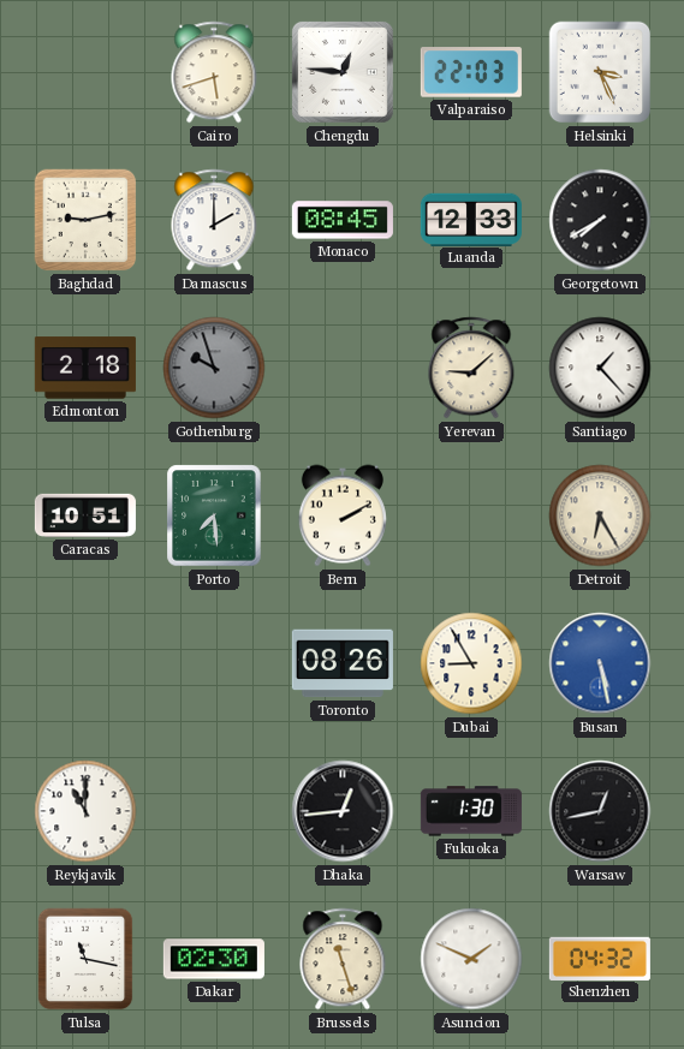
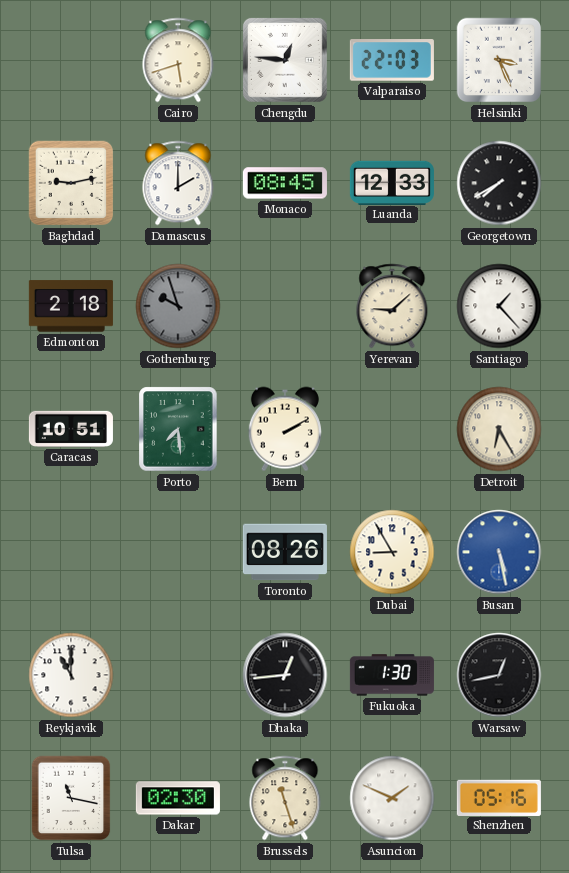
Shenzhen: 04:32 -> 05:16 (499, 797)
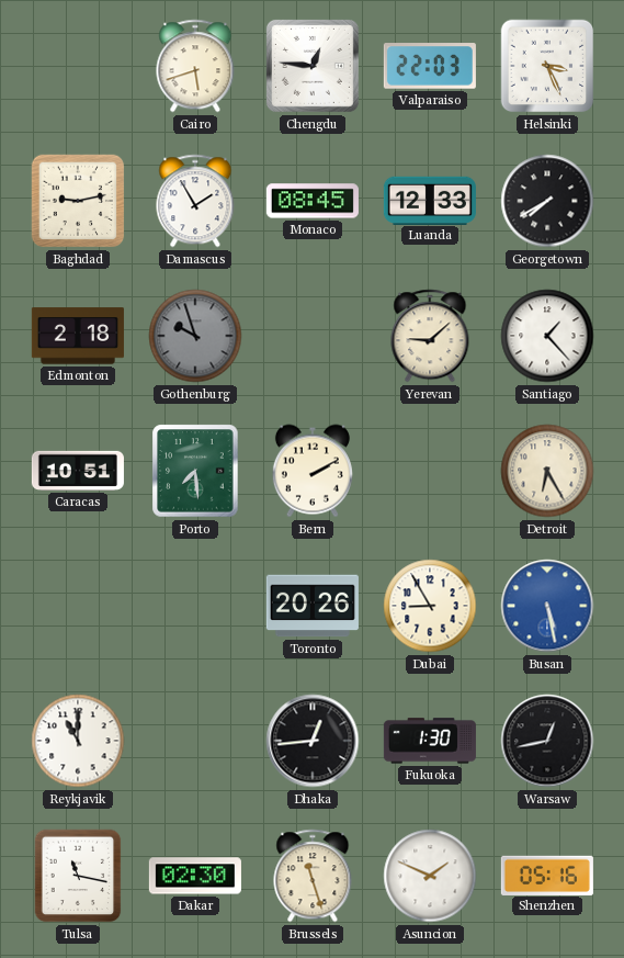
Damascus: 2:00 -> 1:55 (195, 201)
Toronto: 08:26 -> 20:26 (313, 606)
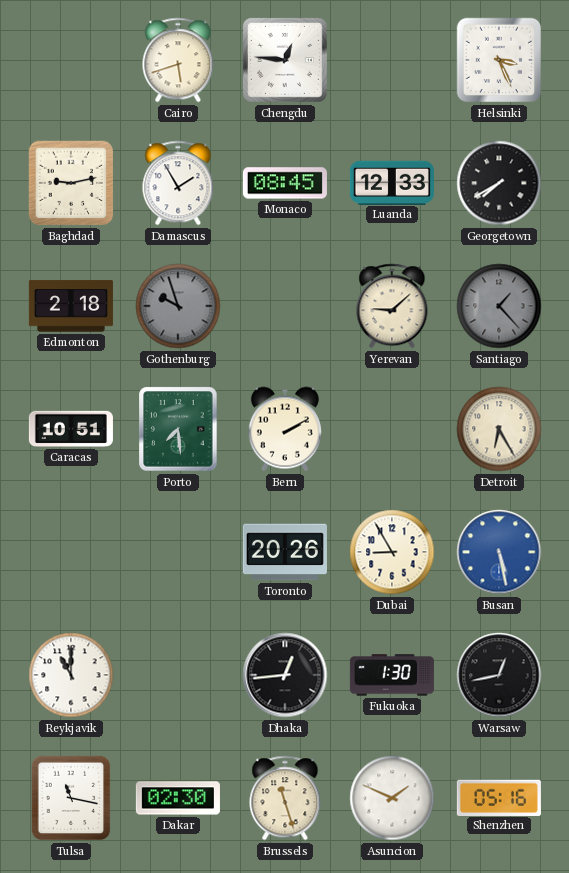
Valparaiso: 22:03 -> none (430, 66)
Santiago dial: white -> grey (499, 306)
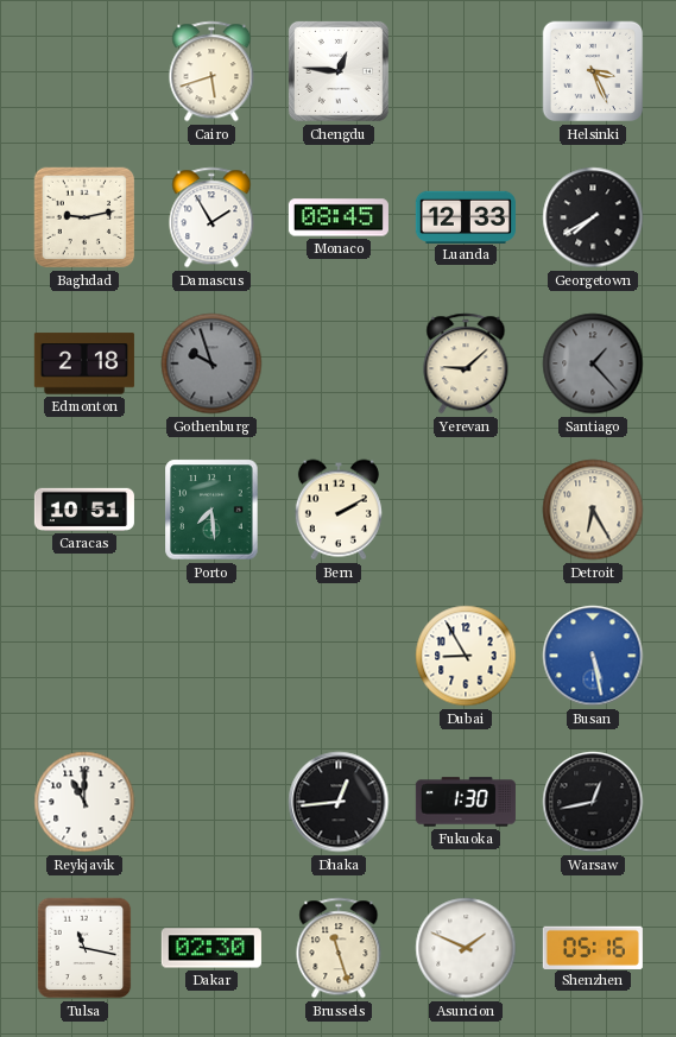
Toronto: 20:26 -> none (285, 552)
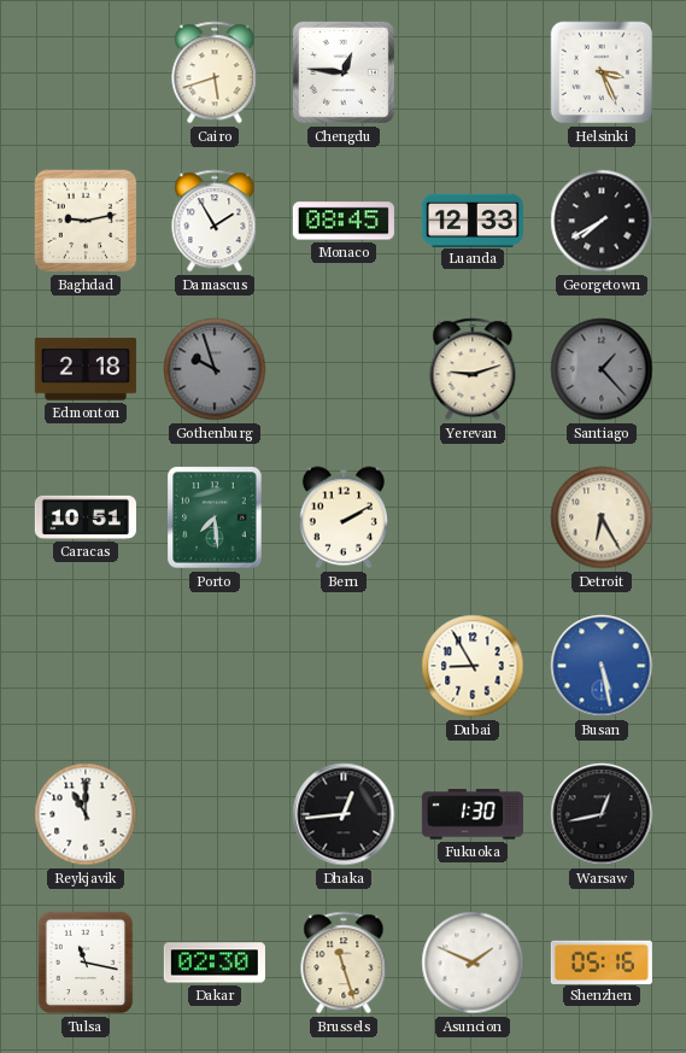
Yerevan: 9:08 -> 9:12 (473, 369)
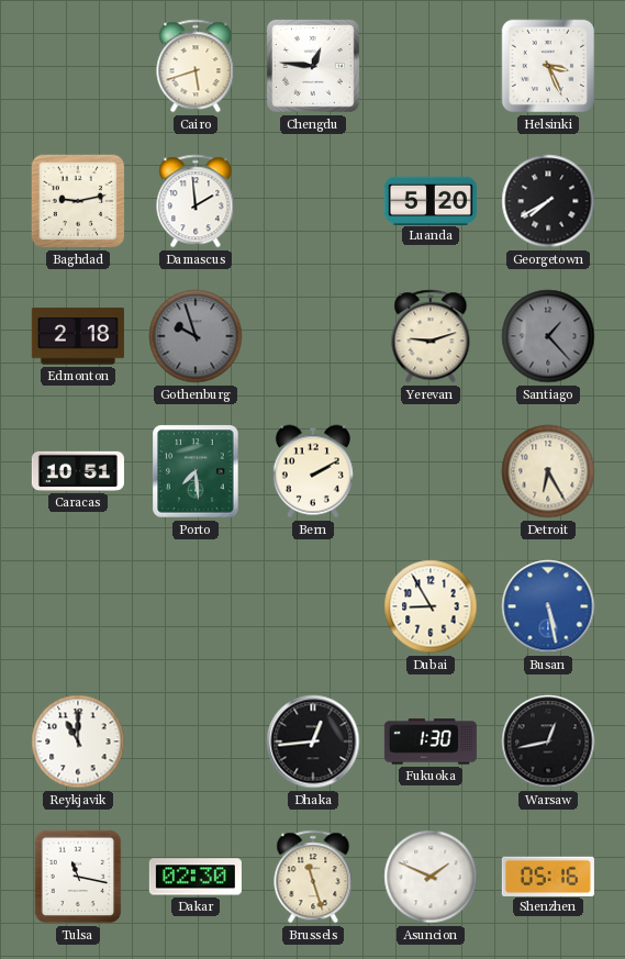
Damascus: 1:55 -> 1:59 (196, 201)
Monaco: 08:45 -> none (344, 221)
Luanda: 12:33 -> 5:20 (431, 200)
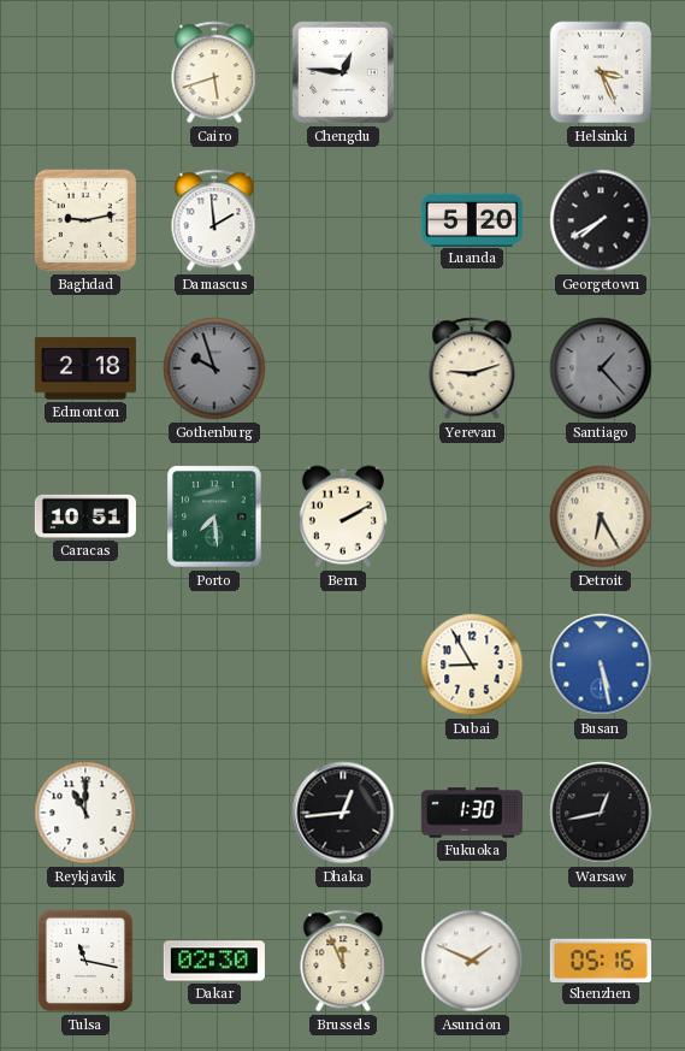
Brussels: 11:27 -> 11:56 (343, 961)
